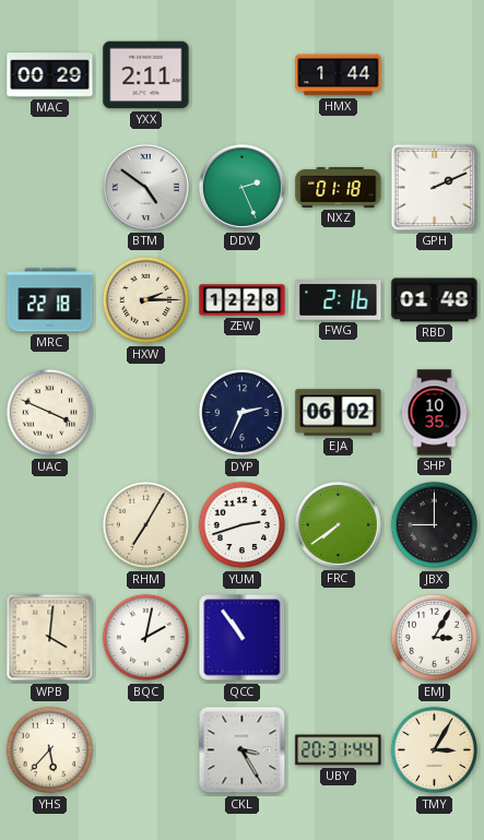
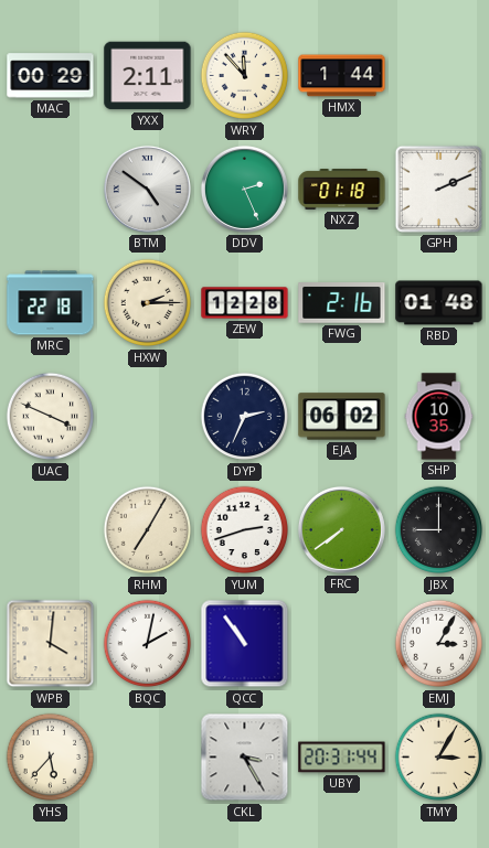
WRY: none -> 11:53 (245, 76)
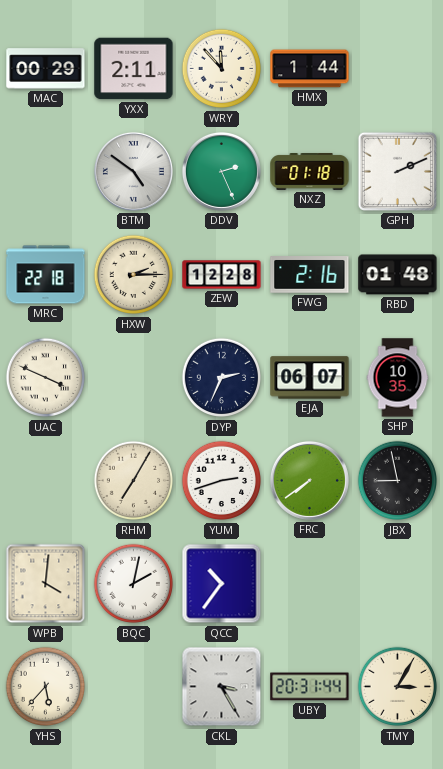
EJA: 06:02 -> 06:07 (310, 378)
JBX: 9:00 -> 8:58 (398, 481)
QCC: 10:54 -> 10:36 (222, 584)
EMJ: 3:05 -> none (439, 644)
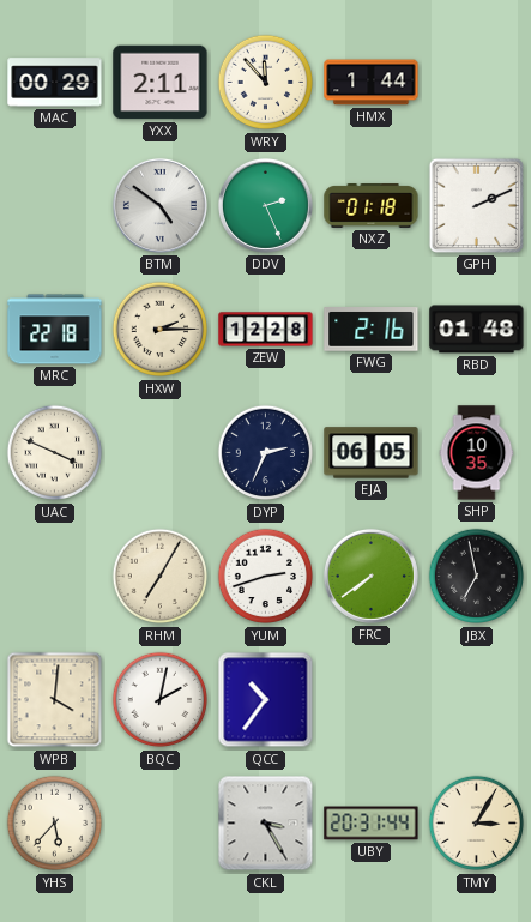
EJA: 06:07 -> 06:05 (372, 453)
JBX: 8:58 -> 6:58 (477, 577)
